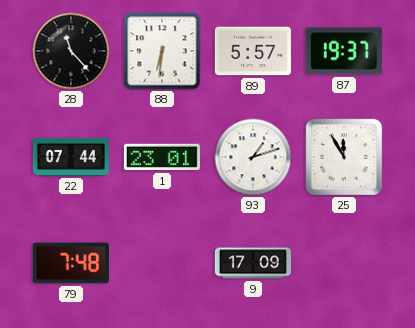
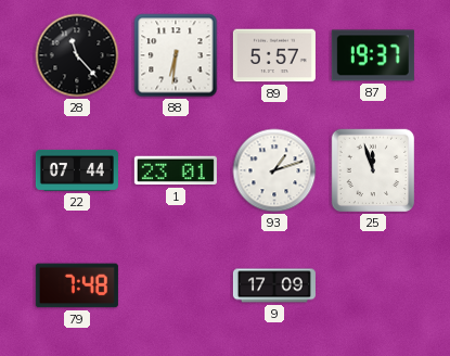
25: 11:55 -> 11:57 (373, 170)
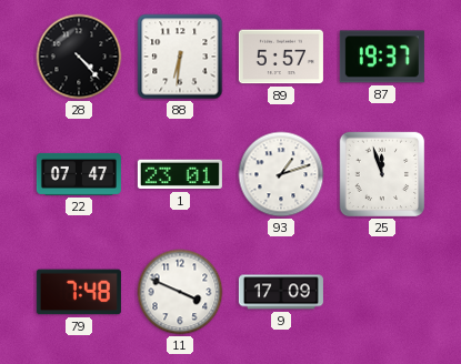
28: 11:23 -> 4:23 (79, 57)
22: 07:44 -> 07:47 (79, 174)
11: none -> 3:49 (180, 292)
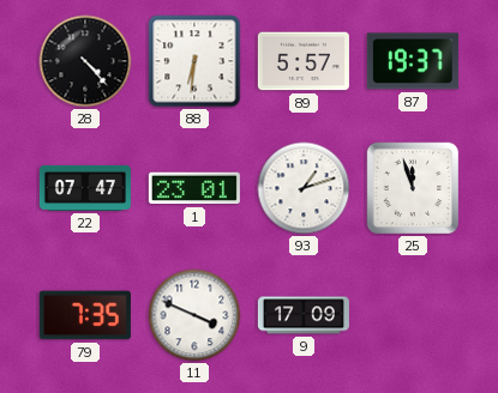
79: 7:48 -> 7:35 (85, 315)
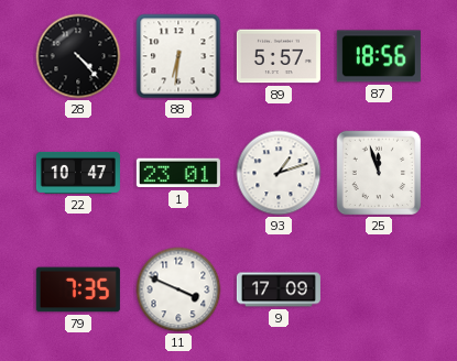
87: 19:37 -> 18:56 (379, 56)
22: 07:47 -> 10:47 (78, 173)
